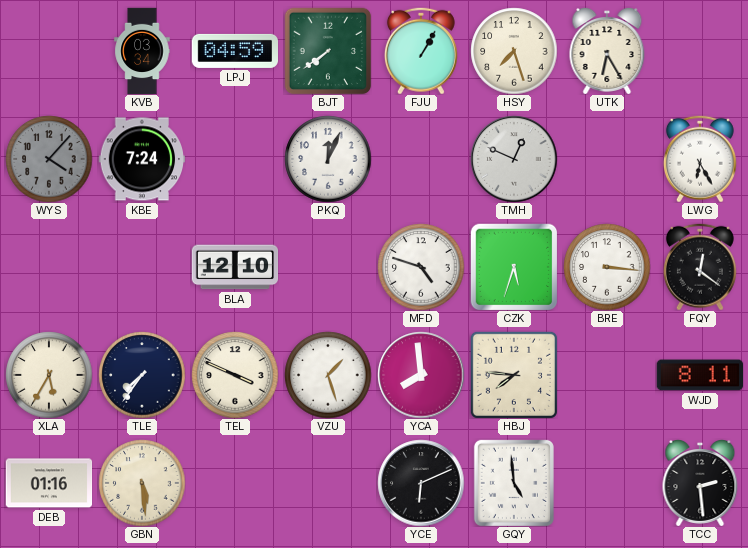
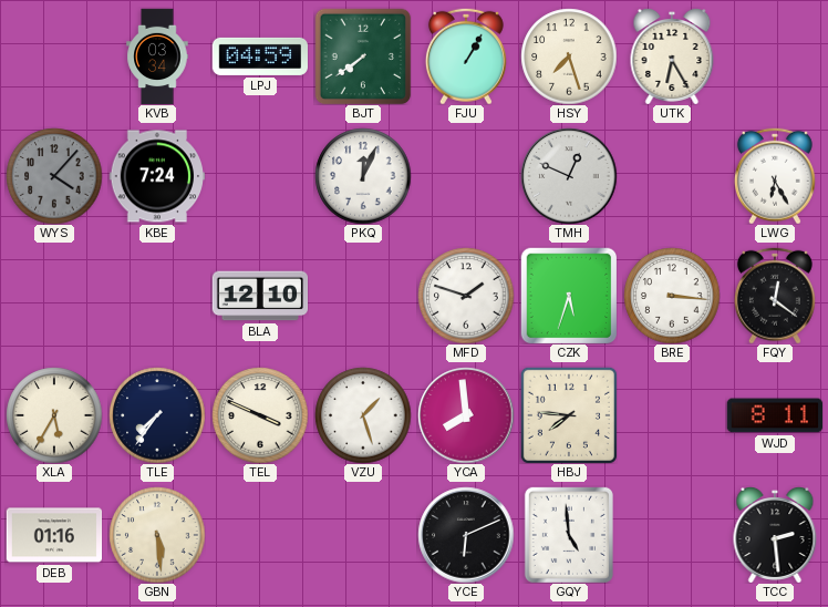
MFD: 4:48 -> 1:48 (466, 296)
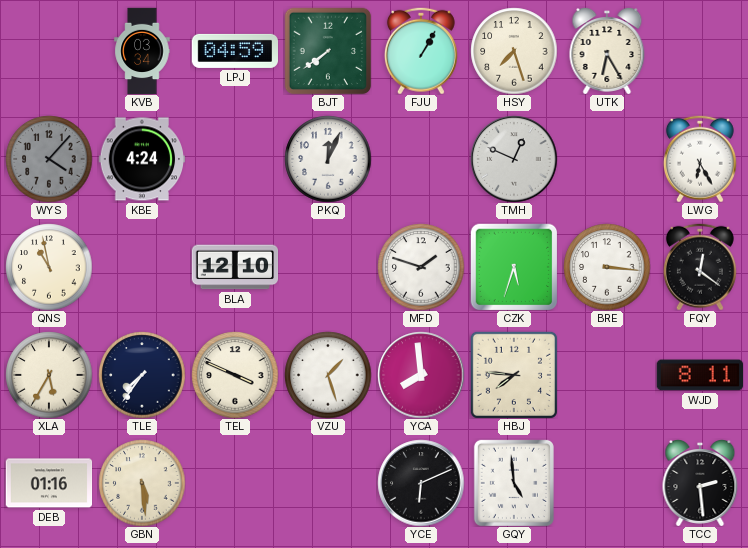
KBE: 7:24 -> 4:24 (142, 159)
QNS: none -> 10:58 (49, 267)
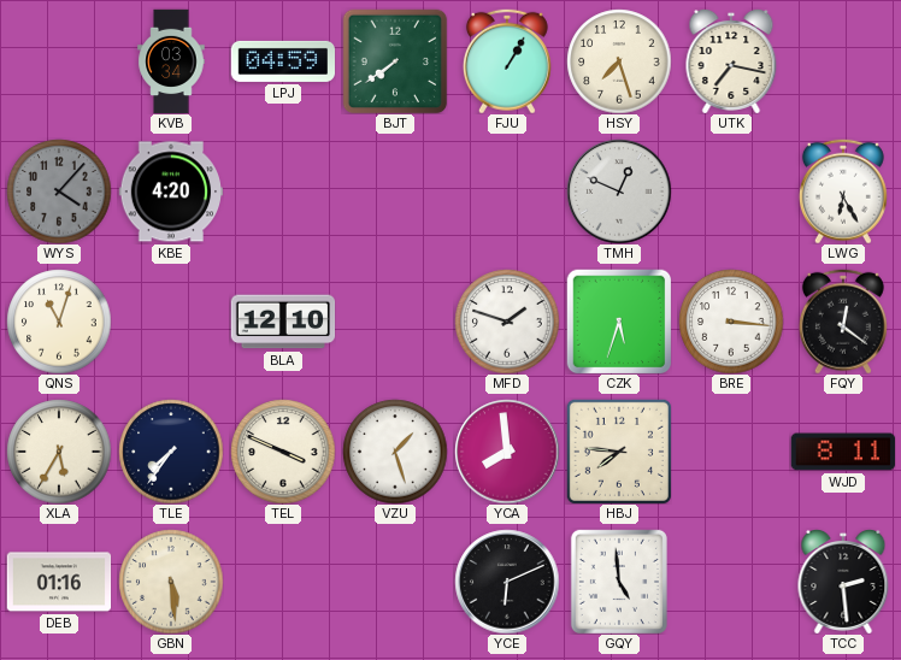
UTK: 6:25 -> 7:17 (731, 61)
KBE: 4:24 -> 4:20 (171, 191)
PKQ: 12:04 -> none (328, 159)
QNS: 10:58 -> 11:03 (59, 322)
